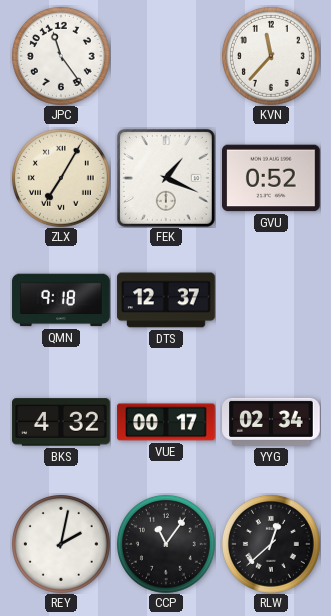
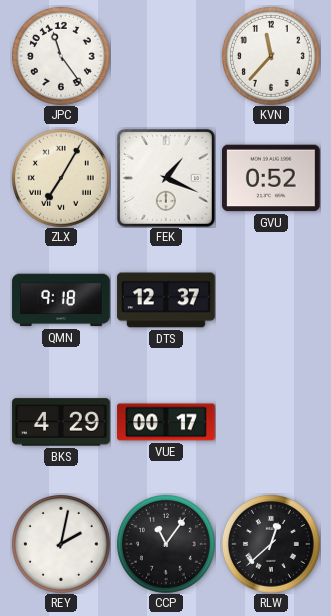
BKS: 4:32 -> 4:29 (61, 422)
YYG: 02:34 -> none (271, 422)
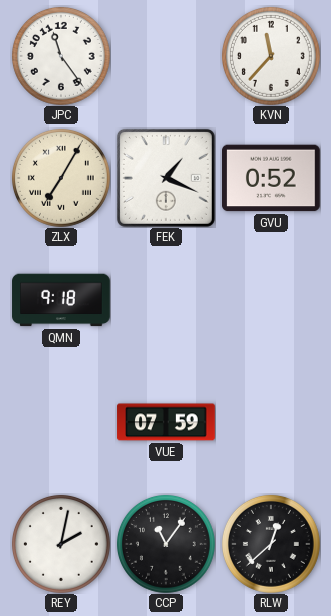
DTS: 12:37 -> none (166, 300)
BKS: 4:29 -> none (61, 422)
VUE: 00:17 -> 07:59 (166, 422)
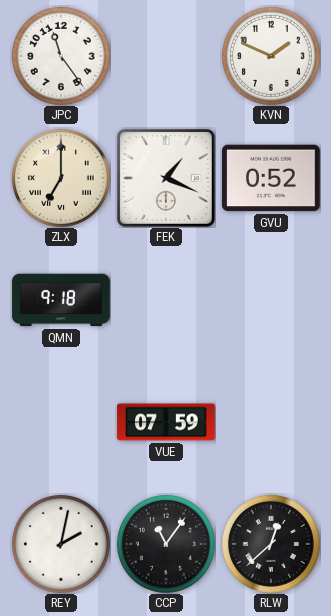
KVN: 11:37 -> 1:49 (271, 56)
ZLX: 7:05 -> 7:00 (61, 178)
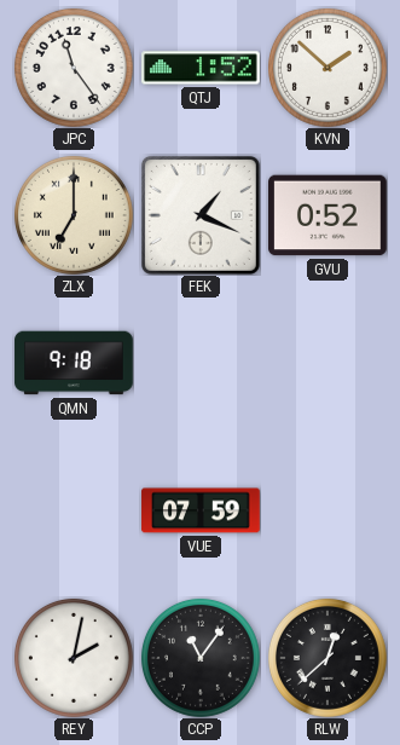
QTJ: none -> 1:52 (201, 68)
KVN: 1:49 -> 1:52 (327, 68)
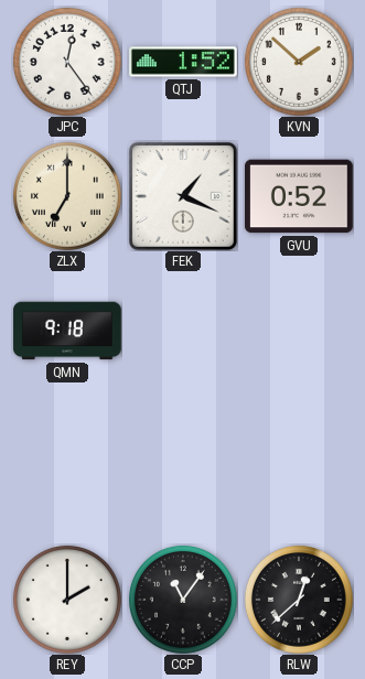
JPC: 11:24 -> 12:24 (67, 62)
VUE: 07:59 -> none (201, 510)
REY: 2:02 -> 2:00 (67, 600)
